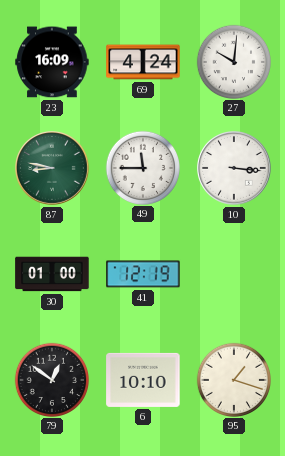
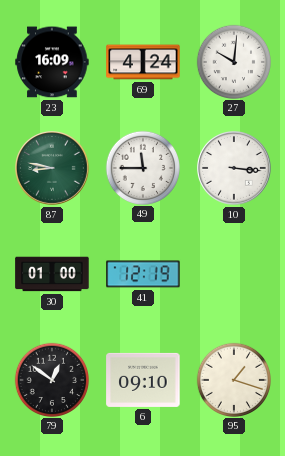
6: 10:10 -> 09:10 (143, 380)
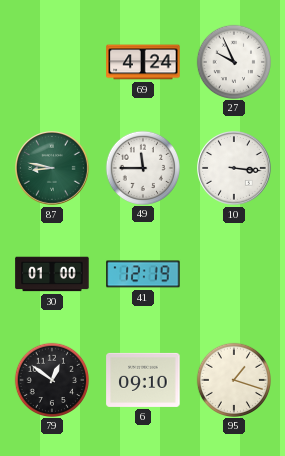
23: 16:09 -> none (52, 62)
27: 10:01 -> 9:56 (233, 61)
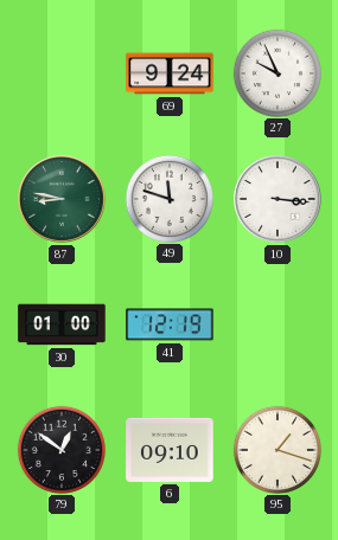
69: 4:24 -> 9:24 (170, 73)
49: 11:45 -> 11:48 (168, 198)
